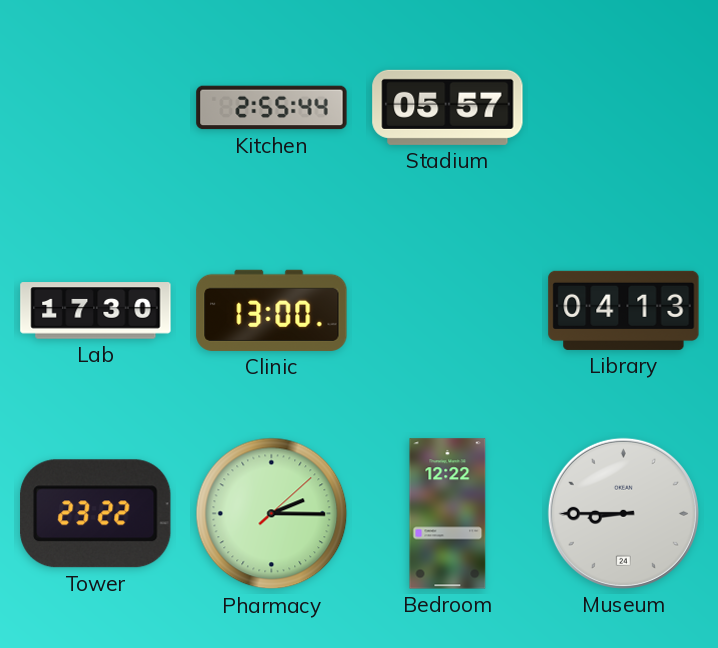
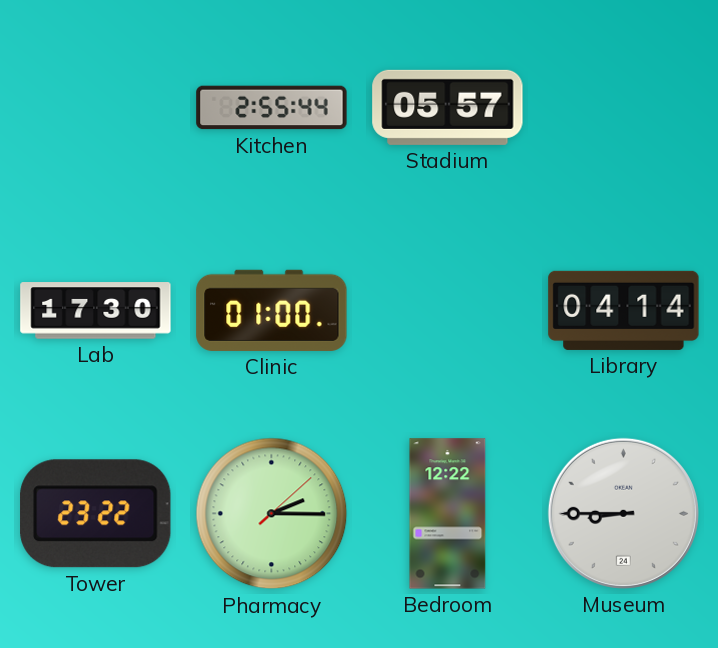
Clinic: 13:00 -> 01:00 (272, 310)
Library: 04:13 -> 04:14 (624, 310)
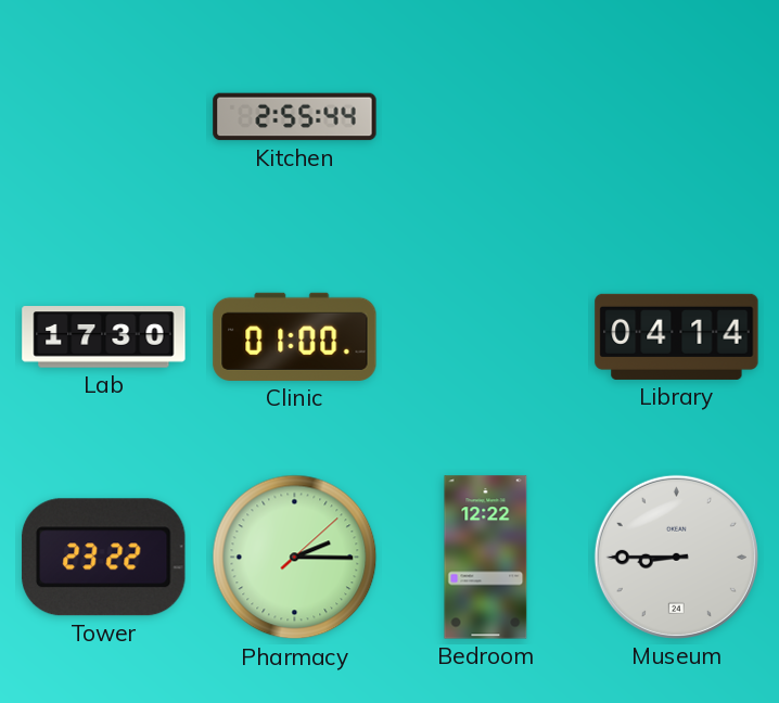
Stadium: 05:57 -> none (448, 107)
